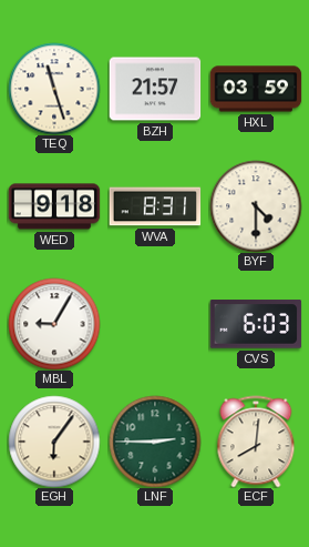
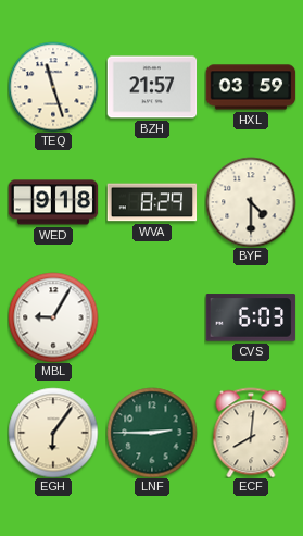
WVA: 8:31 -> 8:29 (152, 202)
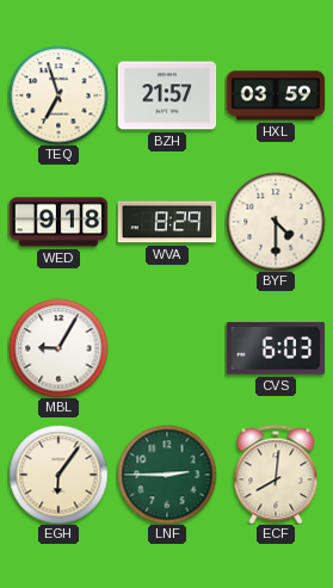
TEQ: 11:27 -> 6:57 (58, 95)
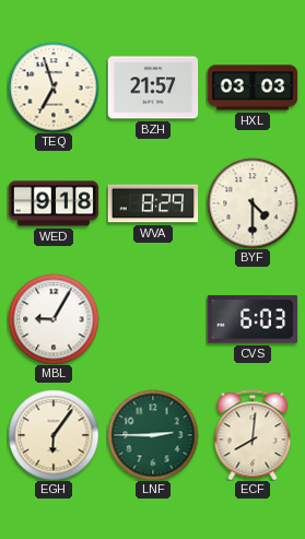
HXL: 03:59 -> 03:03 (253, 87)
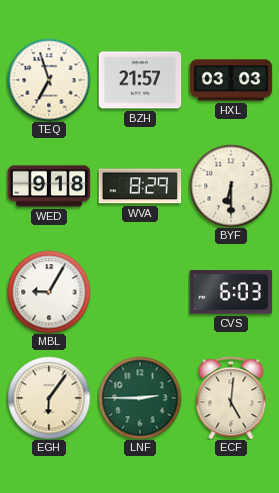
BYF: 4:30 -> 6:30 (231, 186)
ECF: 8:01 -> 5:01 (231, 398)
